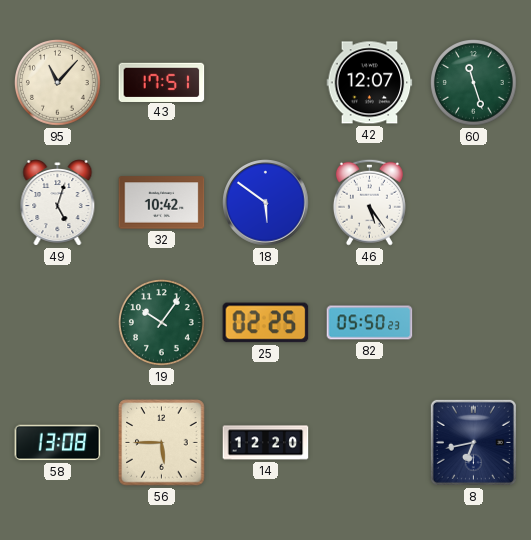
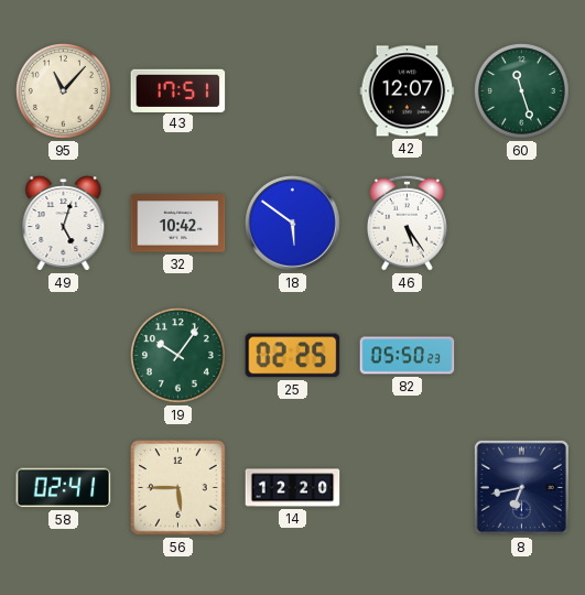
58: 13:08 -> 02:41 (64, 488)
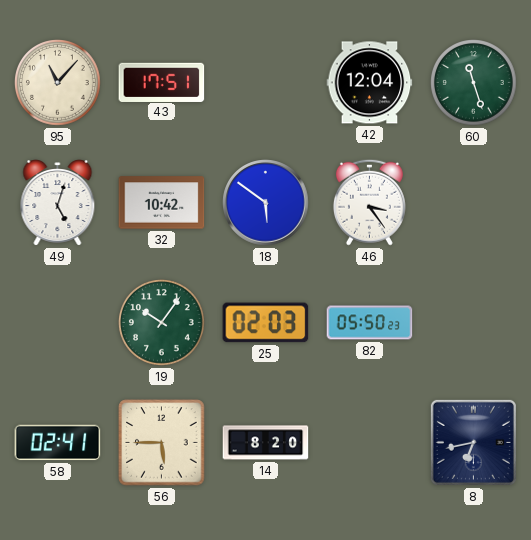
42: 12:07 -> 12:04 (370, 83)
46: 5:24 -> 3:24 (369, 202)
25: 02:25 -> 02:03 (266, 323)
14: 12:20 -> 8:20 (266, 443)
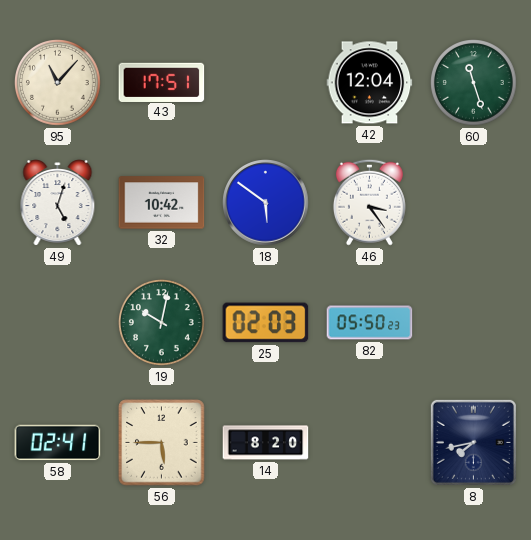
19: 10:06 -> 10:02 (162, 323)
8: 6:43 -> 7:43 (473, 442)
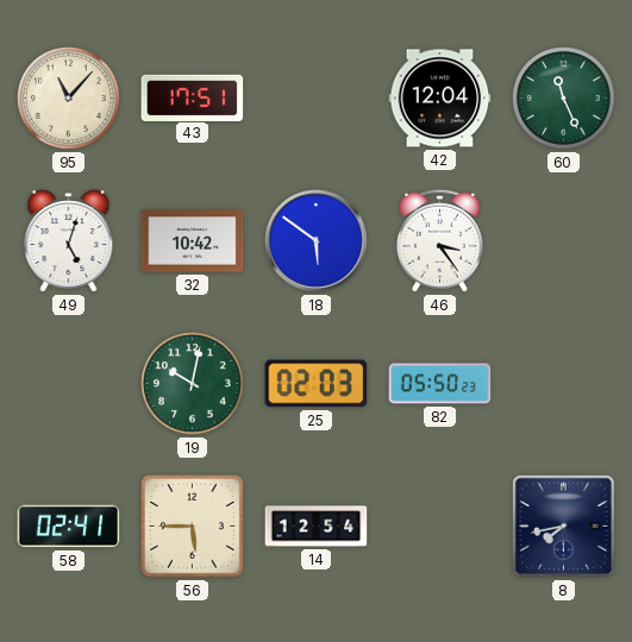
60: 11:27 -> 11:26 (564, 99)
14: 8:20 -> 12:54 (317, 527)
